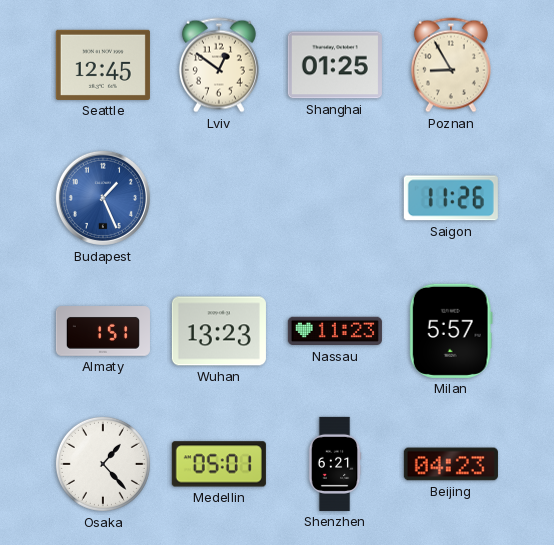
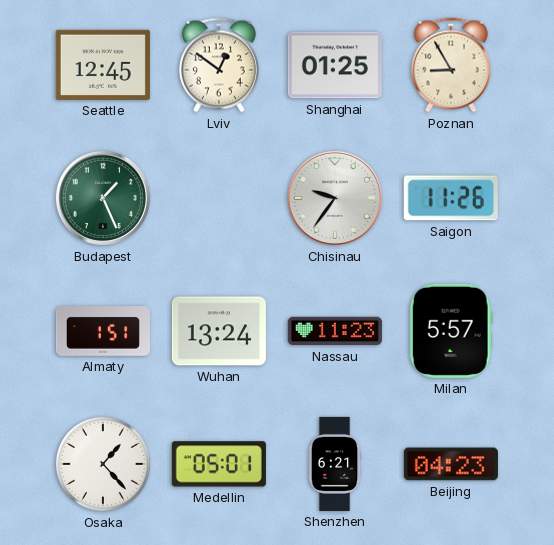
Budapest dial: blue -> green (103, 198)
Chisinau: none -> 9:36 (335, 198)
Wuhan: 13:23 -> 13:24 (219, 331)
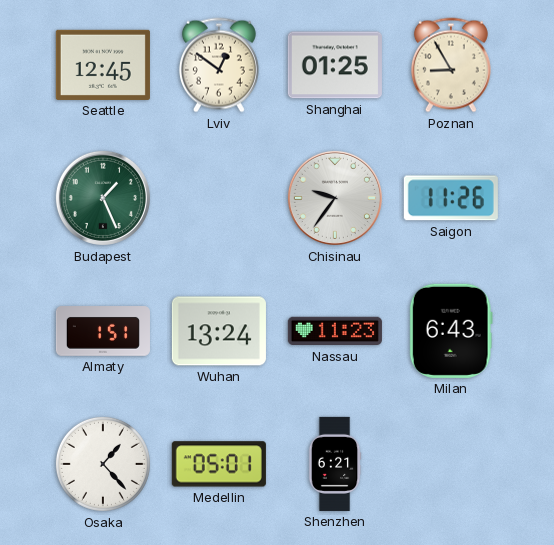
Milan: 5:57 -> 6:43 (451, 331)
Beijing: 04:23 -> none (451, 464)
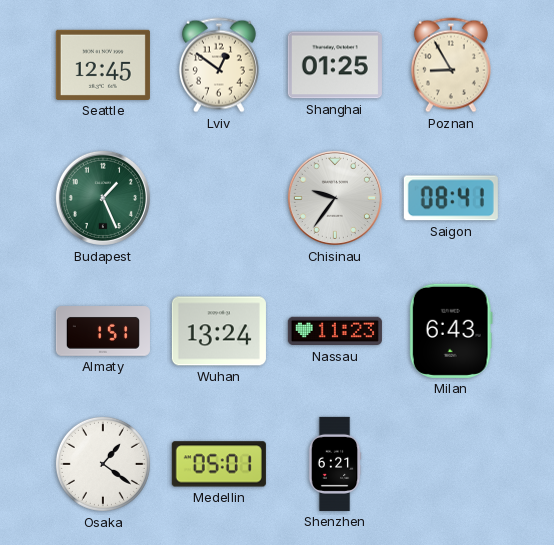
Saigon: 11:26 -> 08:41 (451, 198)
Osaka: 1:23 -> 1:21 (103, 464)
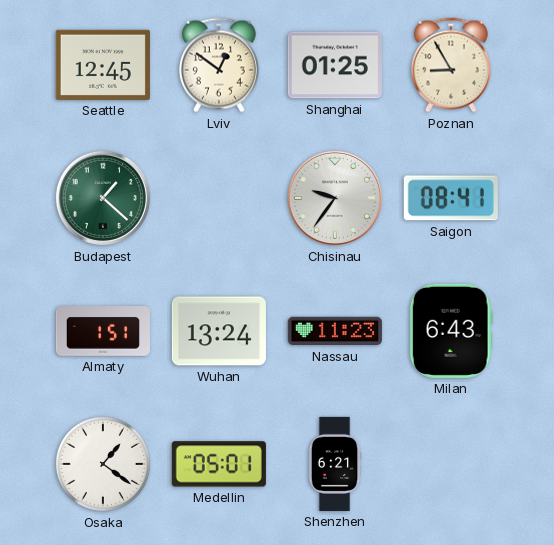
Budapest: 1:26 -> 1:22 (103, 198)
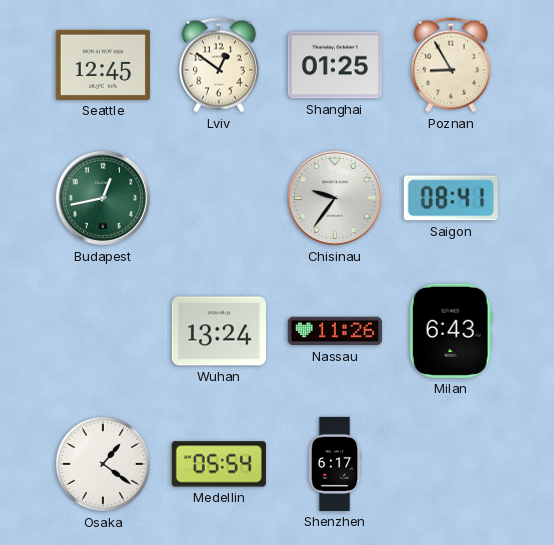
Budapest: 1:22 -> 12:43 (103, 198)
Almaty: 1:51 -> none (103, 331)
Nassau: 11:23 -> 11:26 (335, 331)
Medellin: 05:01 -> 05:54 (219, 464)
Shenzhen: 6:21 -> 6:17 (335, 464)
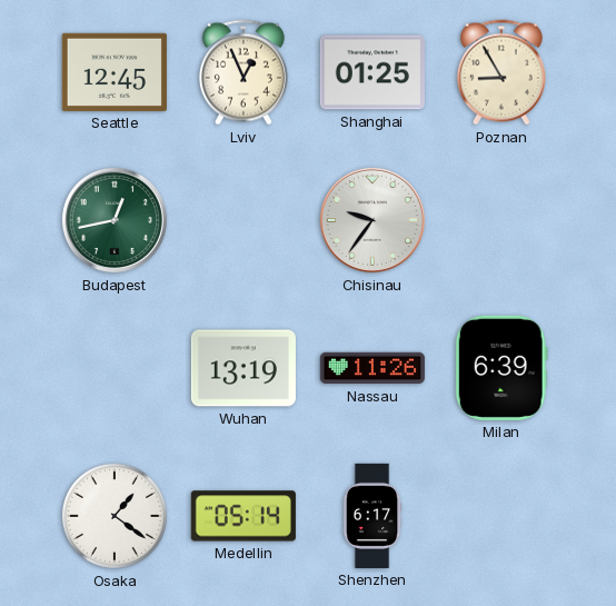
Lviv: 12:51 -> 12:56 (244, 72)
Saigon: 08:41 -> none (451, 198)
Wuhan: 13:24 -> 13:19 (244, 368)
Milan: 6:43 -> 6:39 (501, 368)
Medellin: 05:54 -> 05:14 (244, 516)
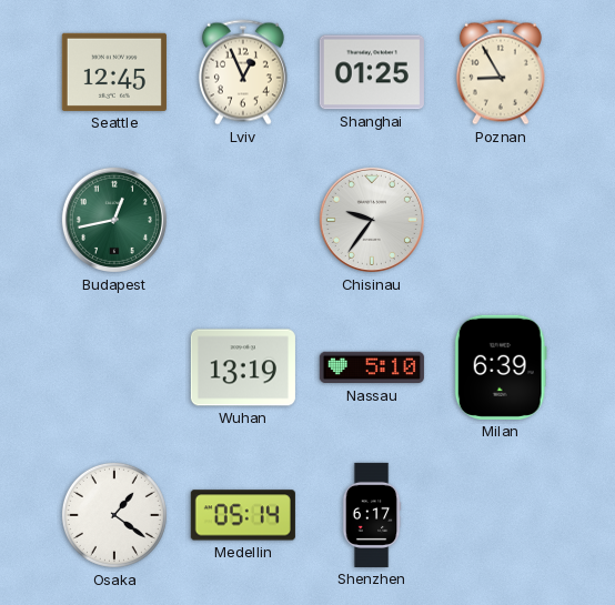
Nassau: 11:26 -> 5:10 (372, 367)
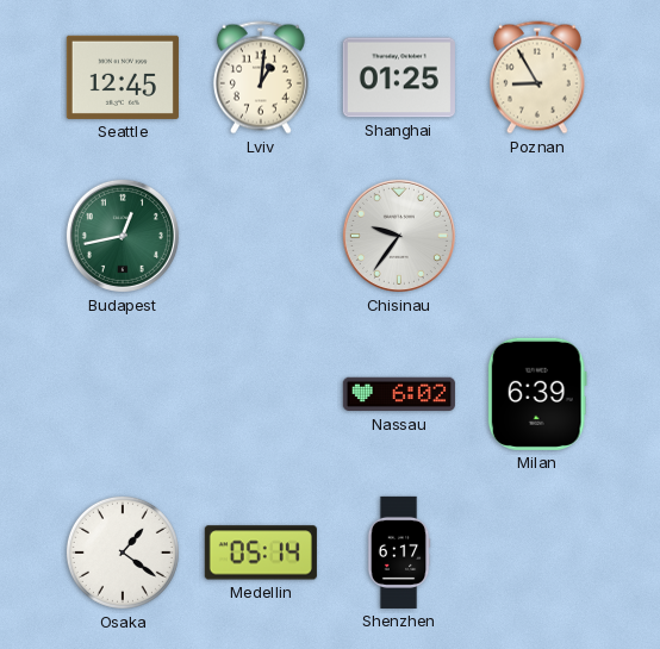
Lviv: 12:56 -> 1:01 (261, 77)
Wuhan: 13:19 -> none (243, 367)
Nassau: 5:10 -> 6:02 (399, 394)
